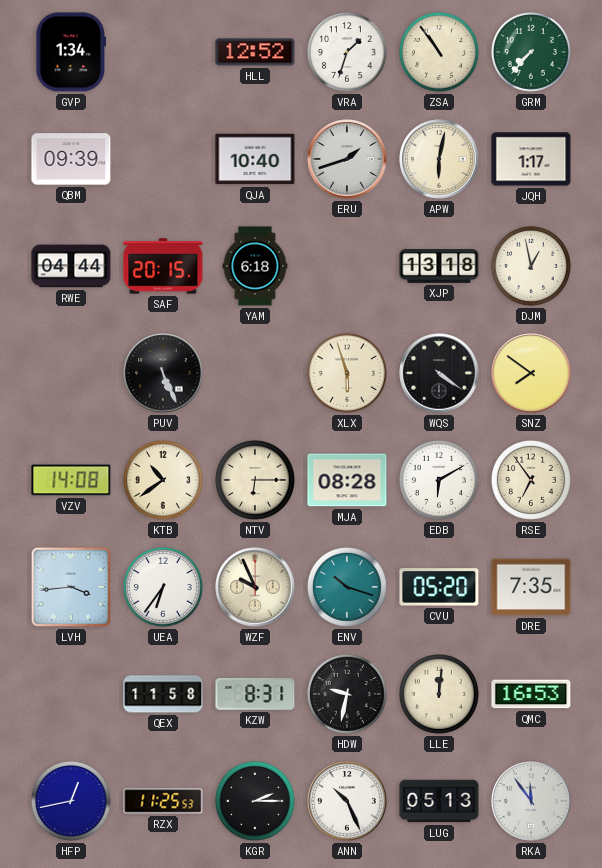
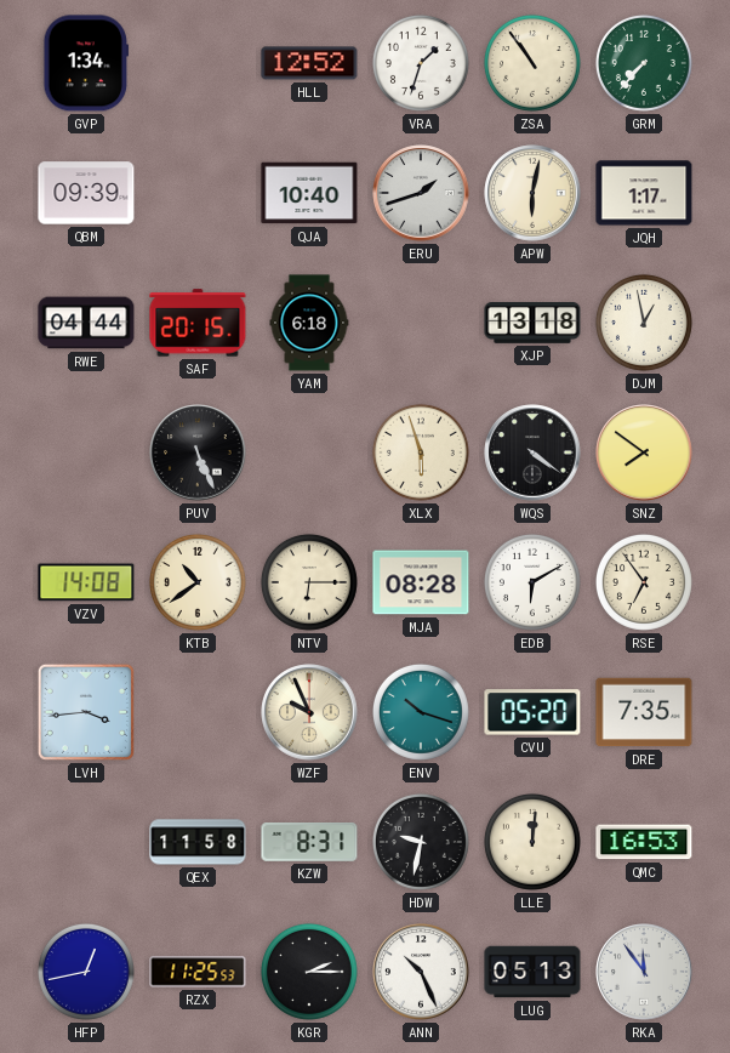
UEA: 6:36 -> none (163, 587)
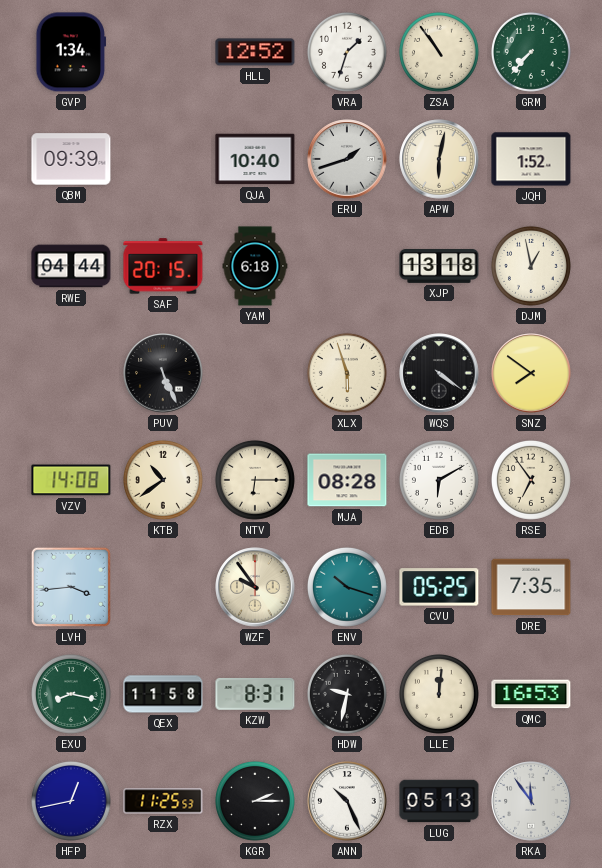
JQH: 1:17 -> 1:52 (531, 159)
WZF: 9:56 -> 9:54 (255, 587)
CVU: 05:20 -> 05:25 (439, 587)
EXU: none -> 8:17 (71, 694)
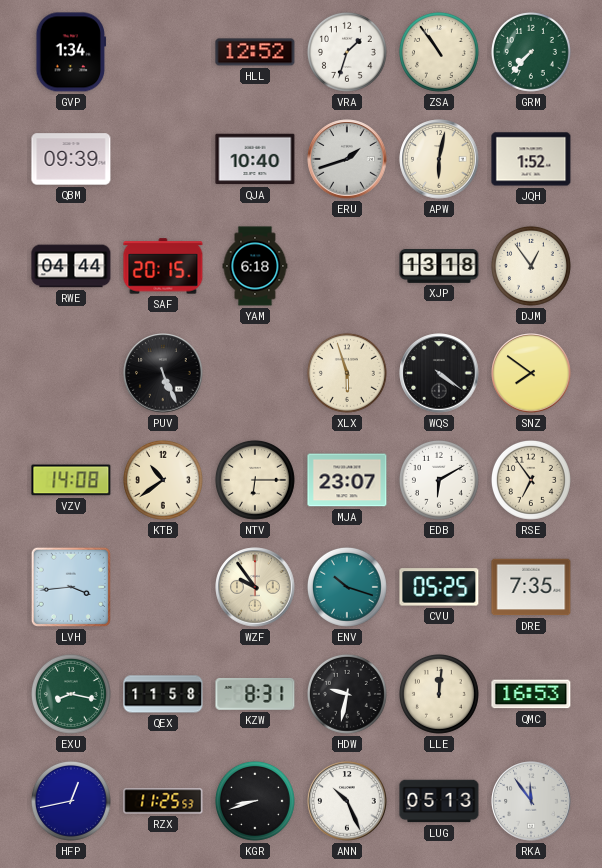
DJM: 12:58 -> 12:54 (531, 266)
MJA: 08:28 -> 23:07 (347, 480)
KGR: 2:15 -> 8:42 (255, 801)
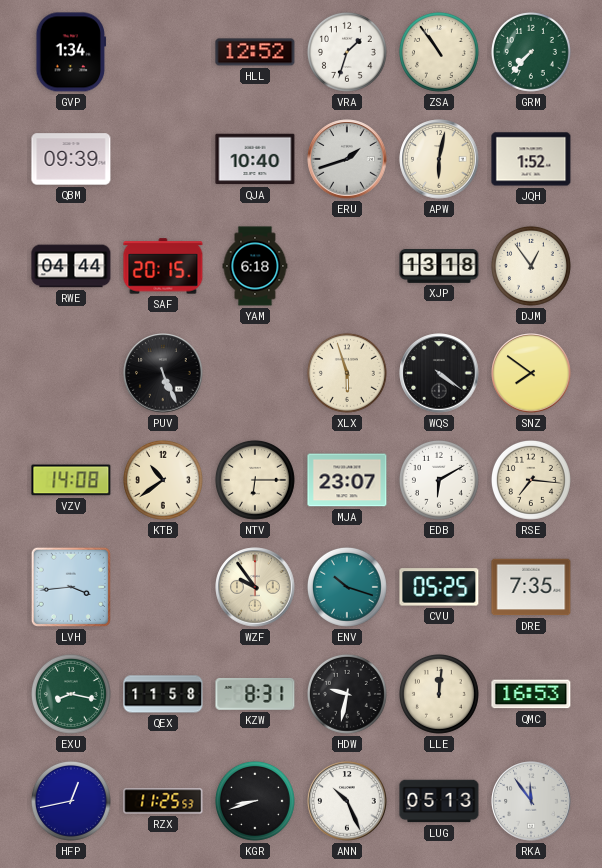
RSE: 6:54 -> 7:16 (531, 480)
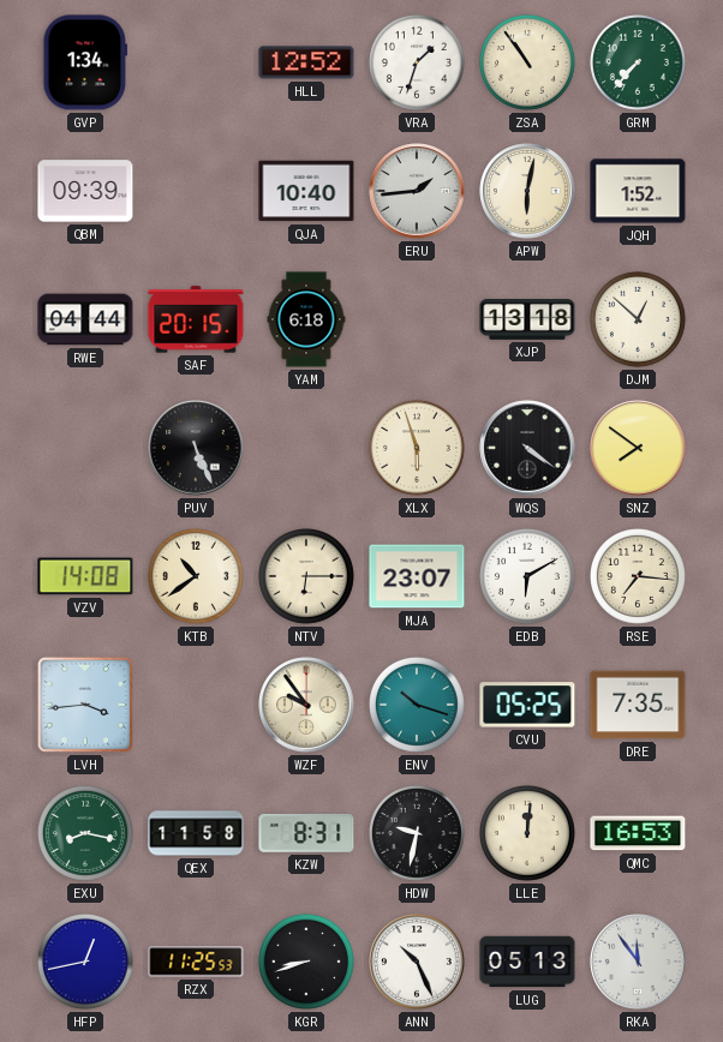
ERU: 1:42 -> 1:44 (417, 191)
DJM: 12:54 -> 12:52 (638, 319)
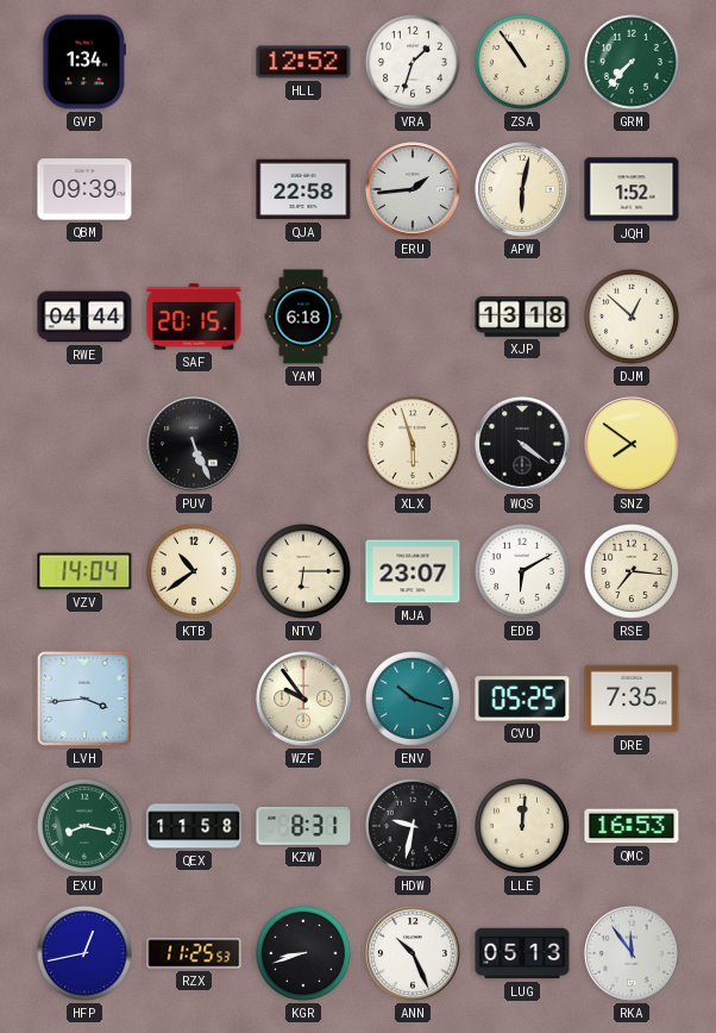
QJA: 10:40 -> 22:58 (303, 189)
VZV: 14:08 -> 14:04 (84, 571)
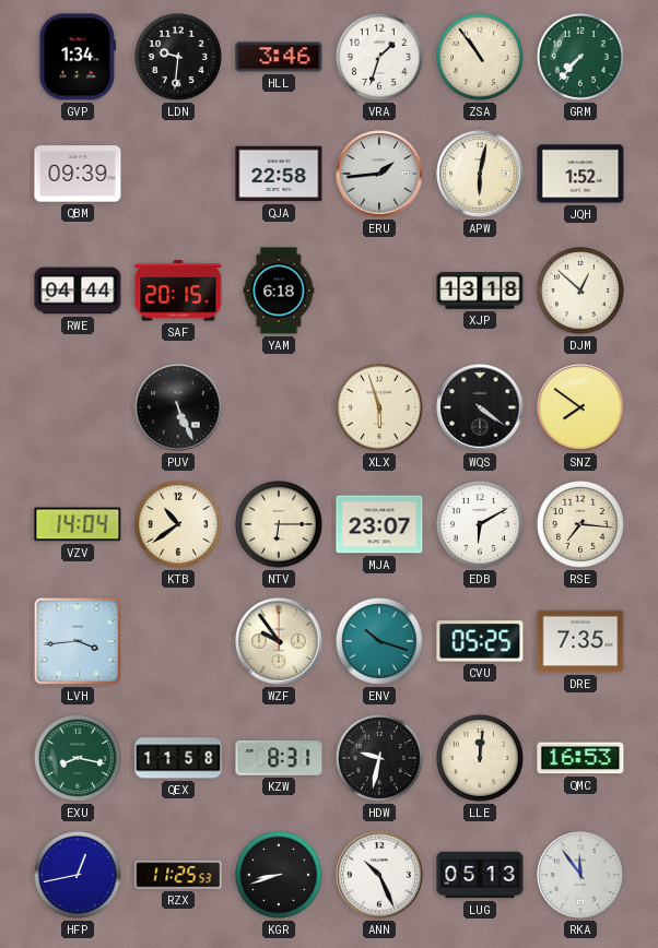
LDN: none -> 9:31 (178, 57)
HLL: 12:52 -> 3:46 (279, 57)
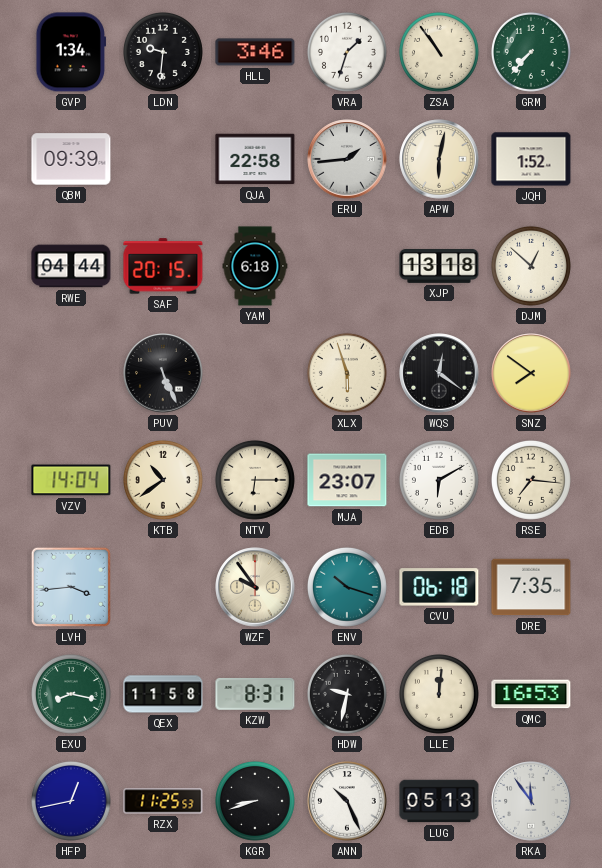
WQS: 4:21 -> 12:21 (439, 373)
CVU: 05:25 -> 06:18 (439, 587)
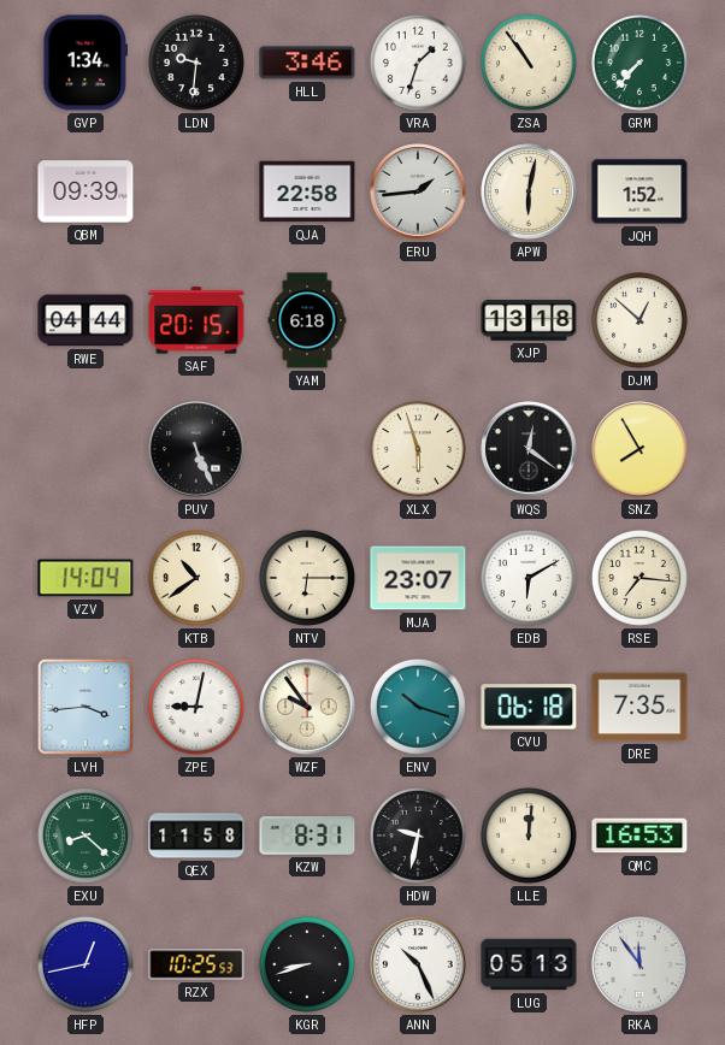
SNZ: 7:51 -> 7:55 (639, 449)
ZPE: none -> 9:02 (196, 707)
EXU: 8:17 -> 8:22 (86, 836)
RZX: 11:25 -> 10:25 (196, 964)
